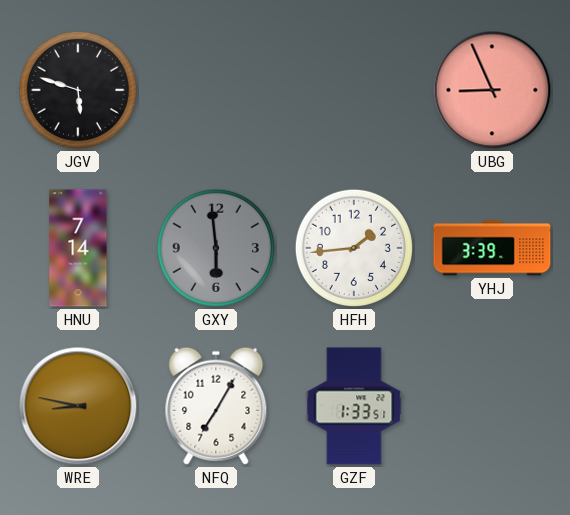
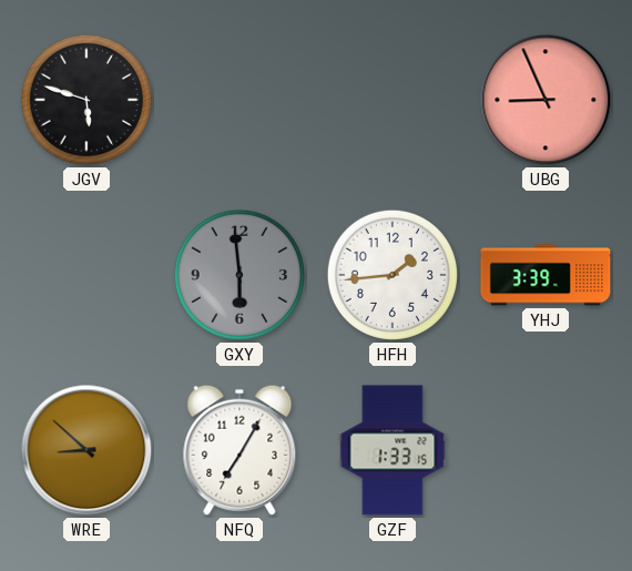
HNU: 7:14 -> none (78, 248)
WRE: 8:47 -> 8:52 (86, 450)
GZF: 1:33:51 -> 1:33:15 (393, 450)
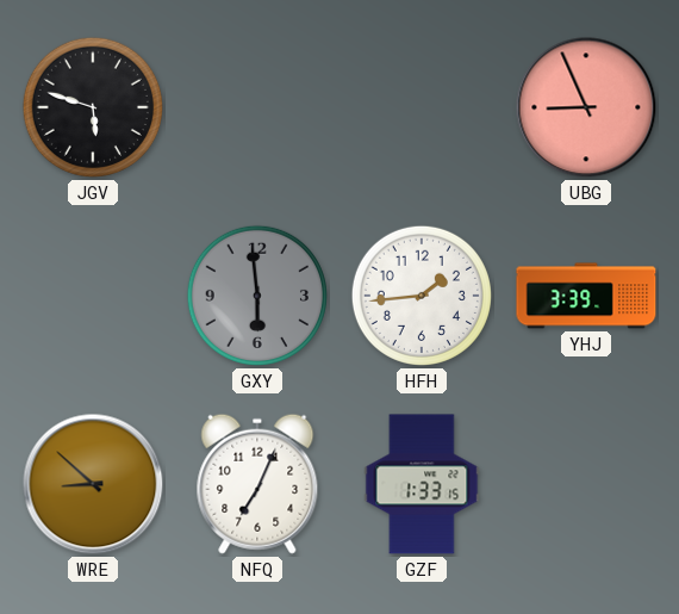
NFQ: 7:05 -> 7:04 (257, 484)
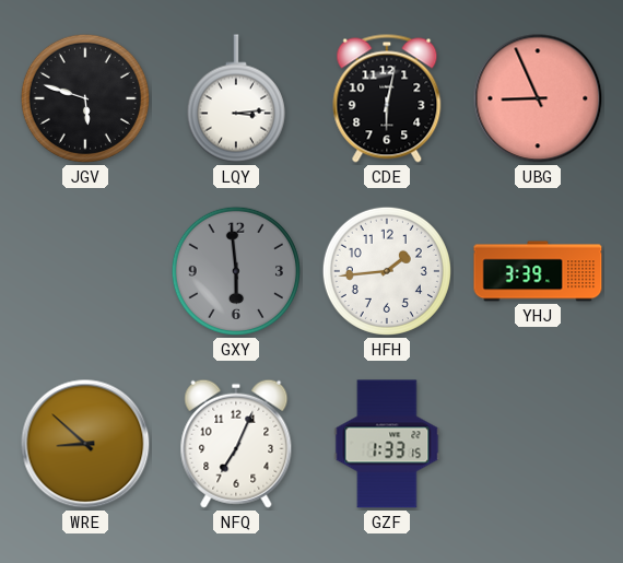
LQY: none -> 3:14 (236, 98)
CDE: none -> 6:02 (387, 98)
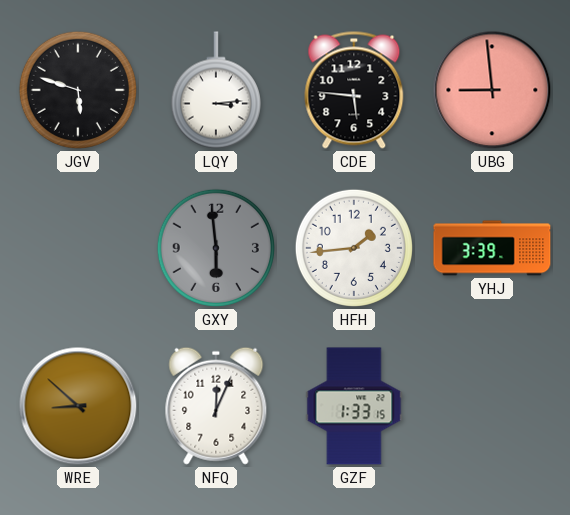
CDE: 6:02 -> 5:46 (354, 90)
UBG: 8:56 -> 8:59 (492, 90)
NFQ: 7:04 -> 12:04 (216, 406)
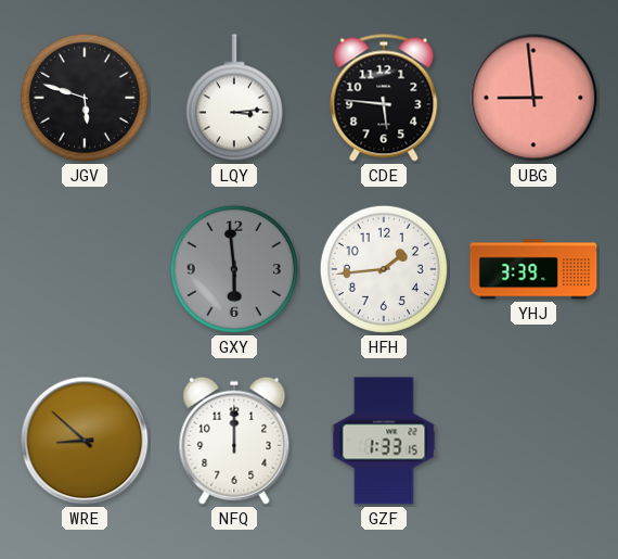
NFQ: 12:04 -> 12:00 (234, 441)
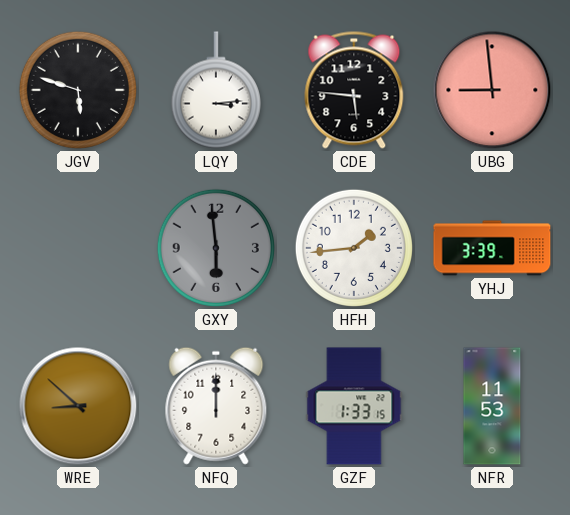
NFR: none -> 11:53 (492, 406)
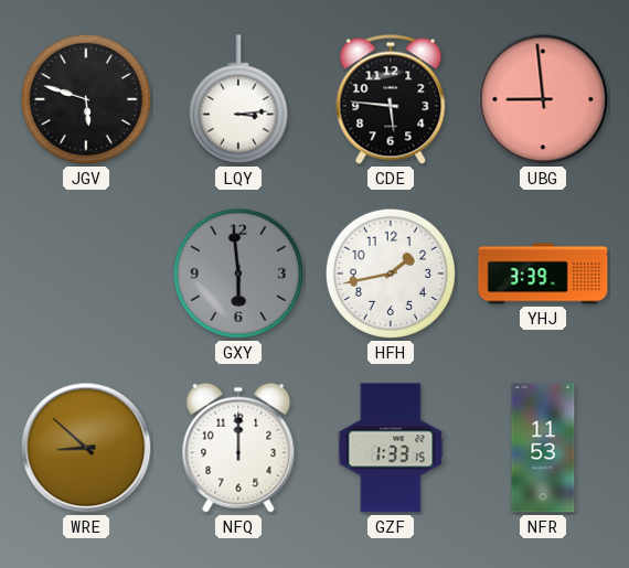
HFH: 1:44 -> 1:43 (391, 274)
